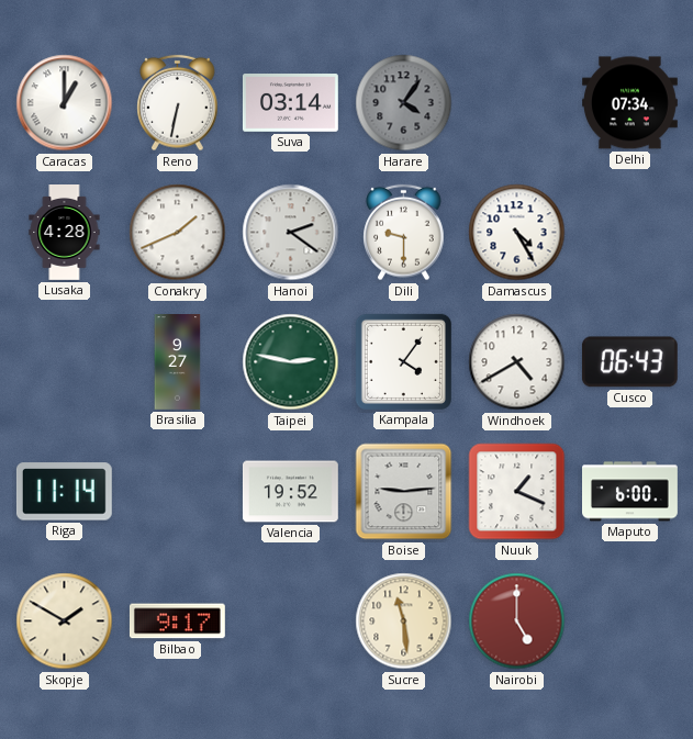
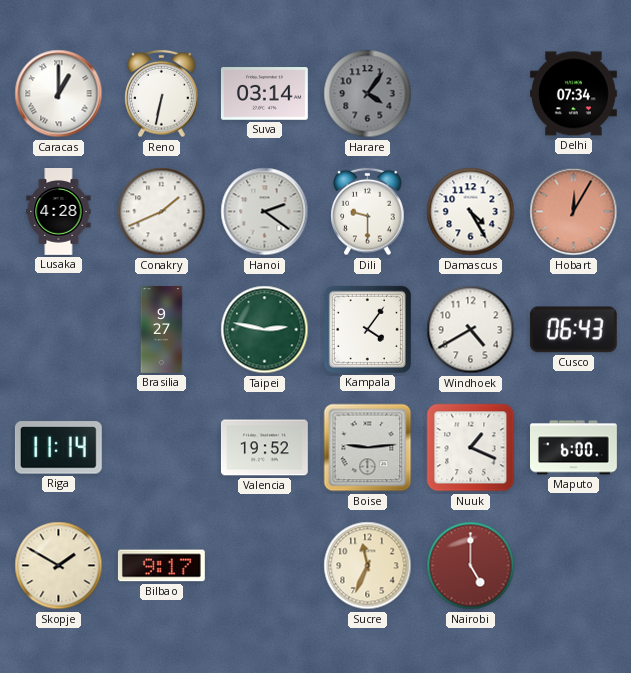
Hobart: none -> 12:05 (574, 212)
Sucre: 11:29 -> 11:34 (368, 566)
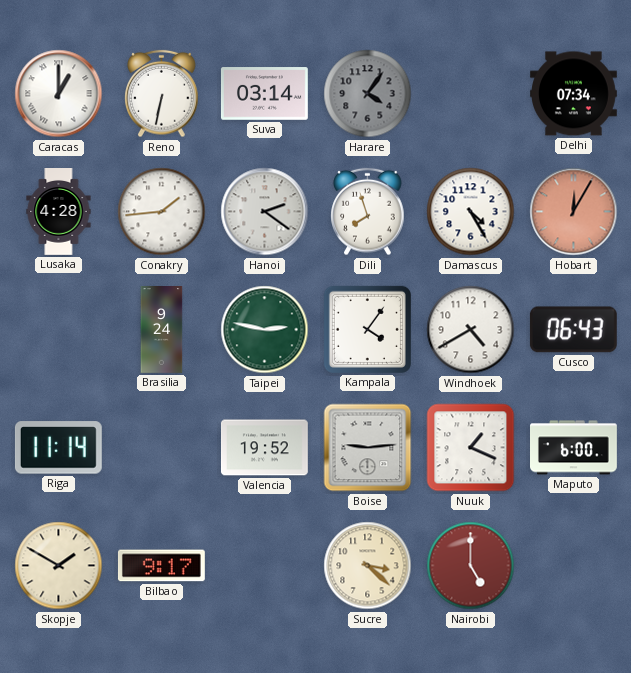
Conakry: 1:41 -> 1:44 (162, 212)
Dili: 9:30 -> 7:57 (368, 212)
Brasilia: 9:27 -> 9:24 (162, 330)
Sucre: 11:34 -> 3:22 (368, 566)
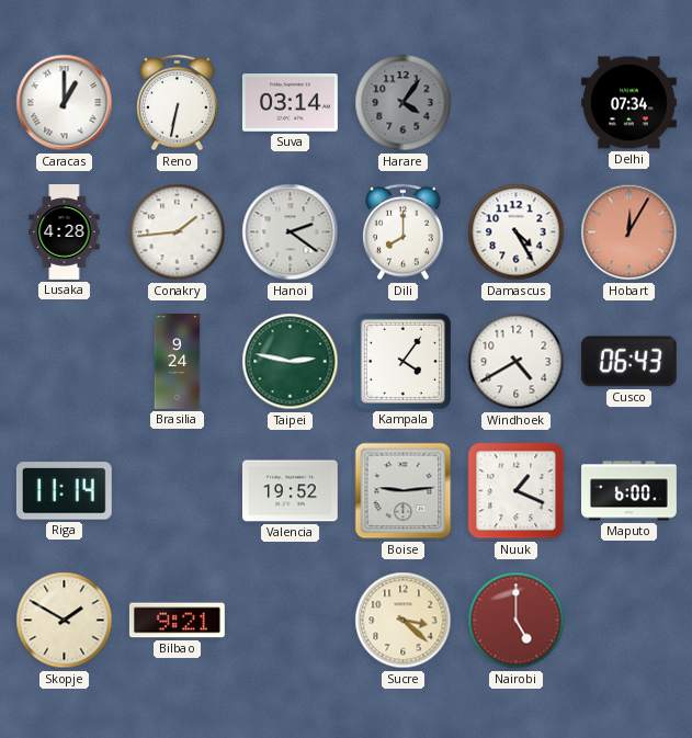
Dili: 7:57 -> 8:00 (404, 232)
Bilbao: 9:17 -> 9:21 (177, 621)
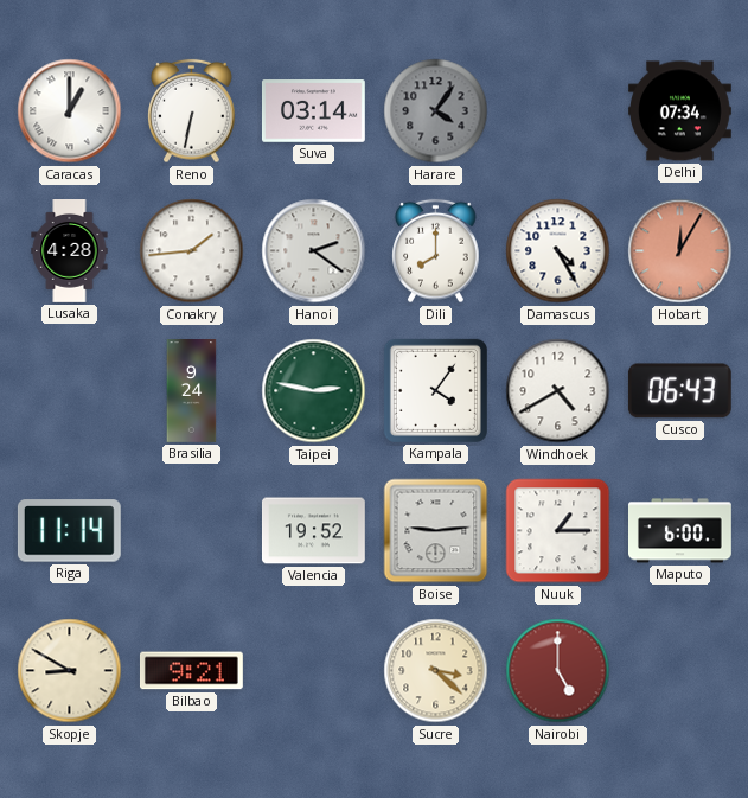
Nuuk: 1:19 -> 1:15 (558, 531)
Skopje: 1:50 -> 8:50 (70, 671)
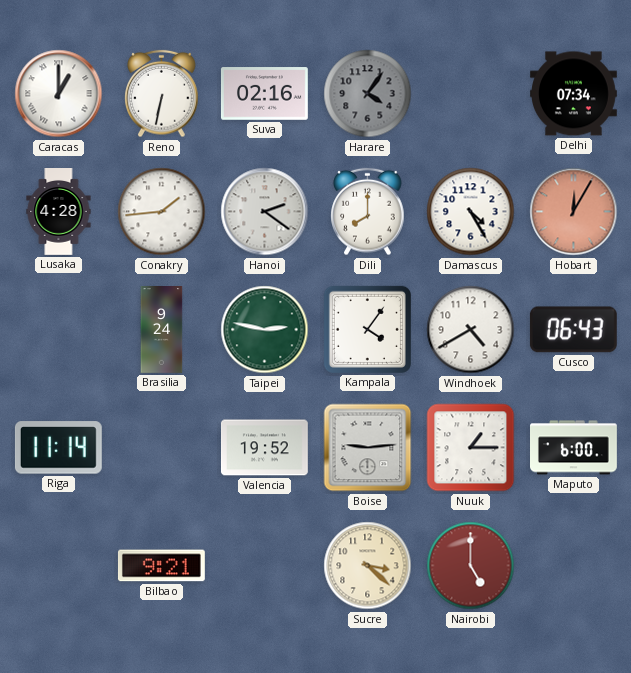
Suva: 03:14 -> 02:16 (265, 94)
Skopje: 8:50 -> none (70, 671)
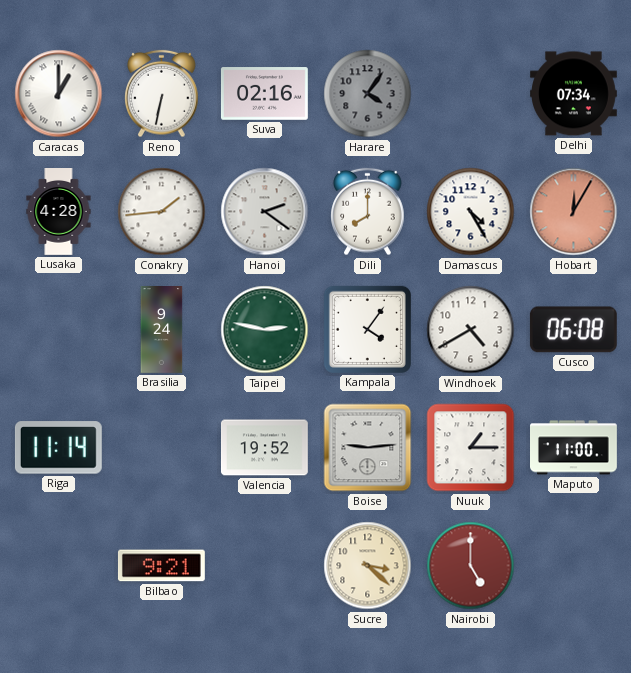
Cusco: 06:43 -> 06:08 (573, 330)
Maputo: 6:00 -> 11:00 (574, 448)
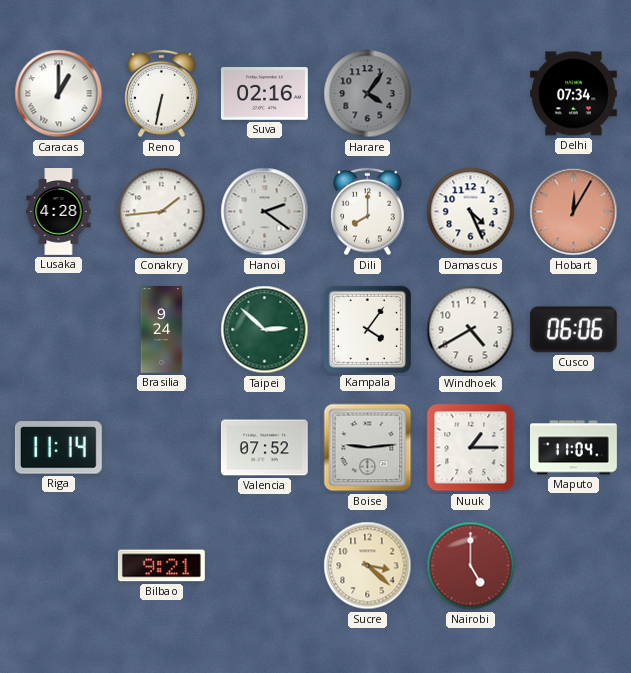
Damascus: 4:25 -> 4:26 (471, 212)
Taipei: 2:47 -> 2:52 (265, 330)
Cusco: 06:08 -> 06:06 (573, 330)
Valencia: 19:52 -> 07:52 (264, 448)
Maputo: 11:00 -> 11:04 (574, 448)
